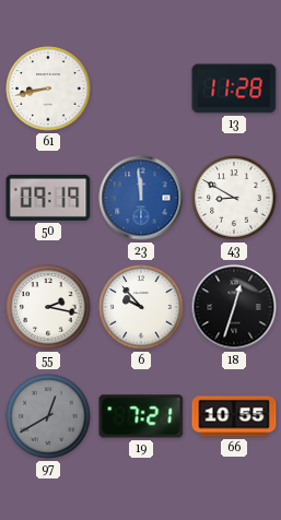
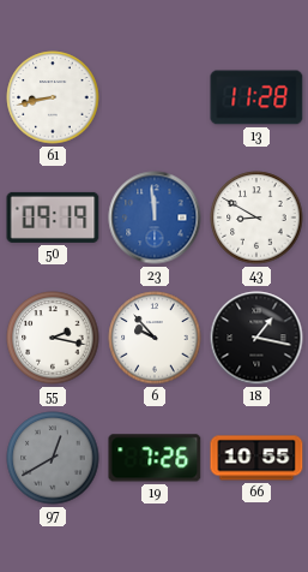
18: 12:33 -> 1:17 (256, 338)
19: 7:21 -> 7:26 (155, 458)
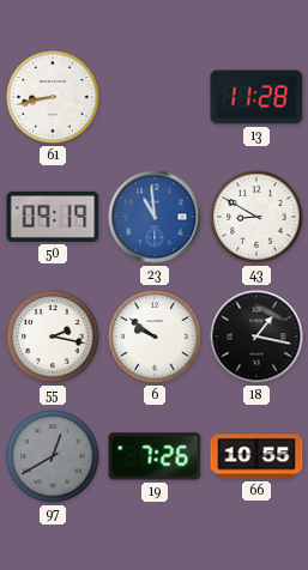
23: 11:59 -> 10:59 (155, 217)
6: 9:53 -> 9:51 (155, 336)
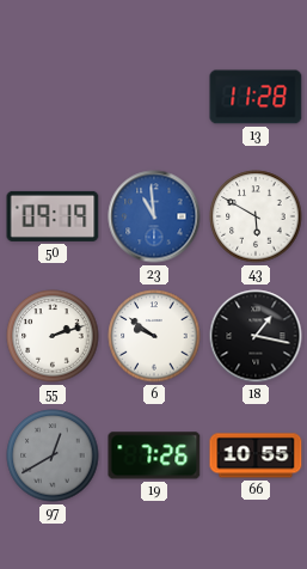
61: 8:43 -> none (53, 97)
43: 8:50 -> 5:50 (256, 216)
55: 2:17 -> 2:12 (53, 336)
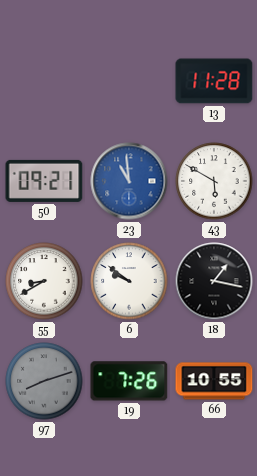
50: 09:19 -> 09:21 (44, 181)
55: 2:12 -> 8:40 (44, 281)
97: 12:40 -> 8:12 (44, 381)
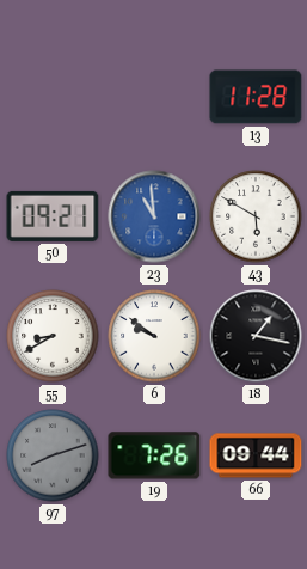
66: 10:55 -> 09:44 (256, 455)
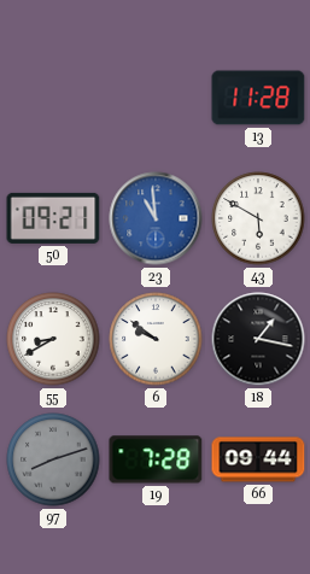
19: 7:26 -> 7:28 (156, 459)
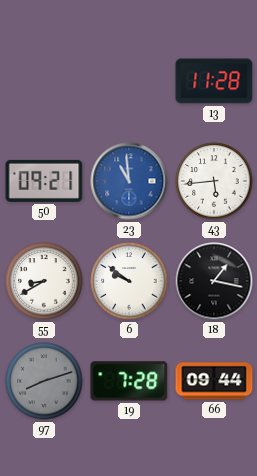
43: 5:50 -> 5:44 (214, 181)
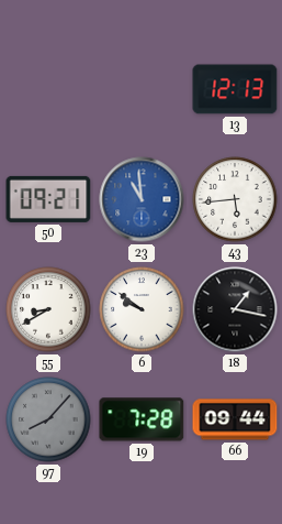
13: 11:28 -> 12:13 (235, 89)
97: 8:12 -> 8:07 (48, 419)
